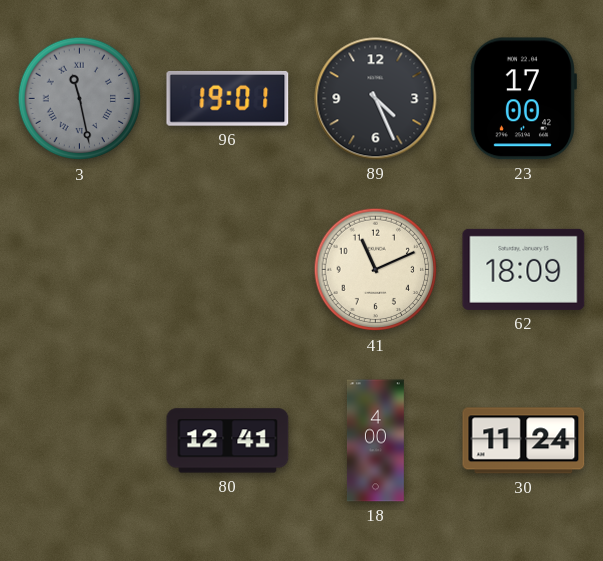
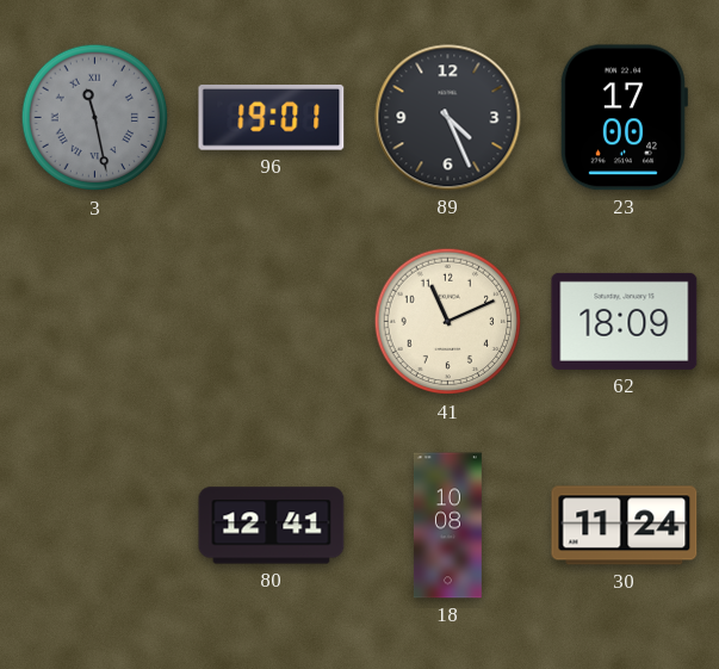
18: 4:00 -> 10:08 (447, 526)
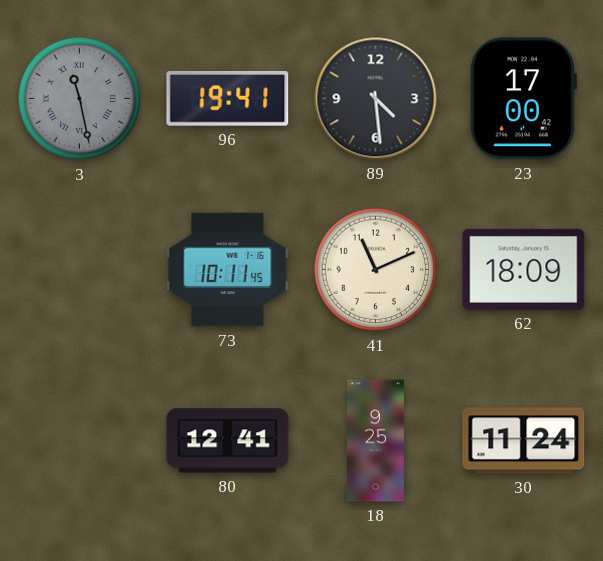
96: 19:01 -> 19:41 (228, 99)
89: 4:26 -> 4:29 (376, 99)
73: none -> 10:11 (228, 270)
18: 10:08 -> 9:25 (375, 441)
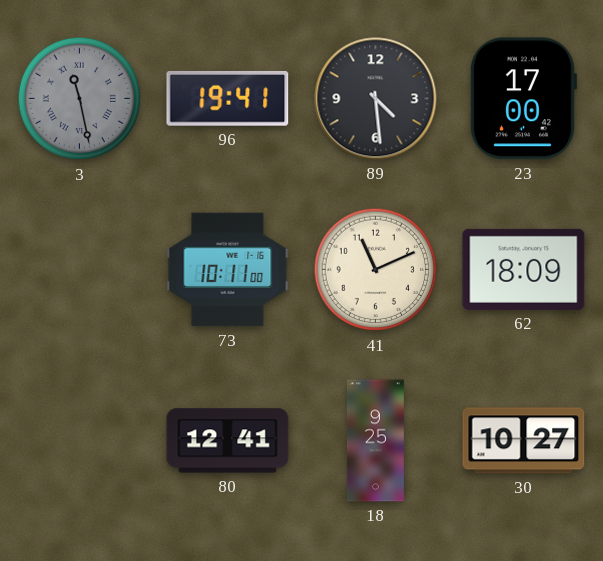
73: 10:11:45 -> 10:11:00 (228, 270)
30: 11:24 -> 10:27 (524, 441)
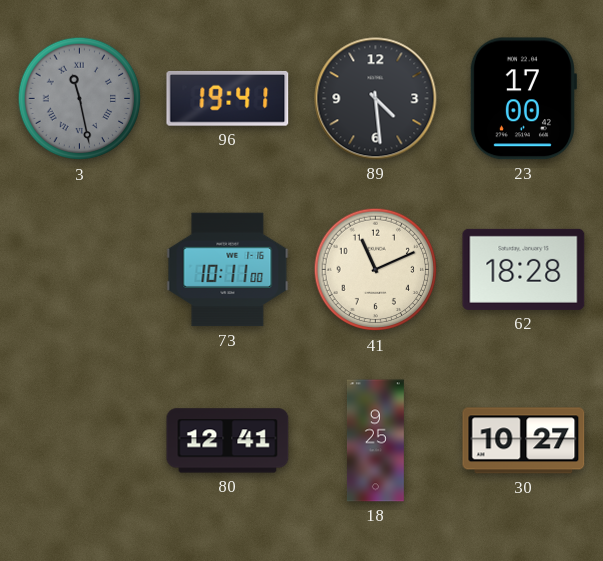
62: 18:09 -> 18:28 (524, 269)
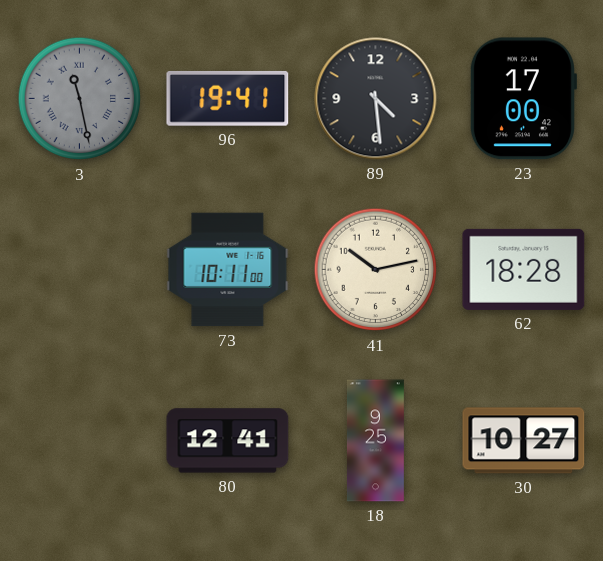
41: 11:11 -> 10:13 (376, 270)
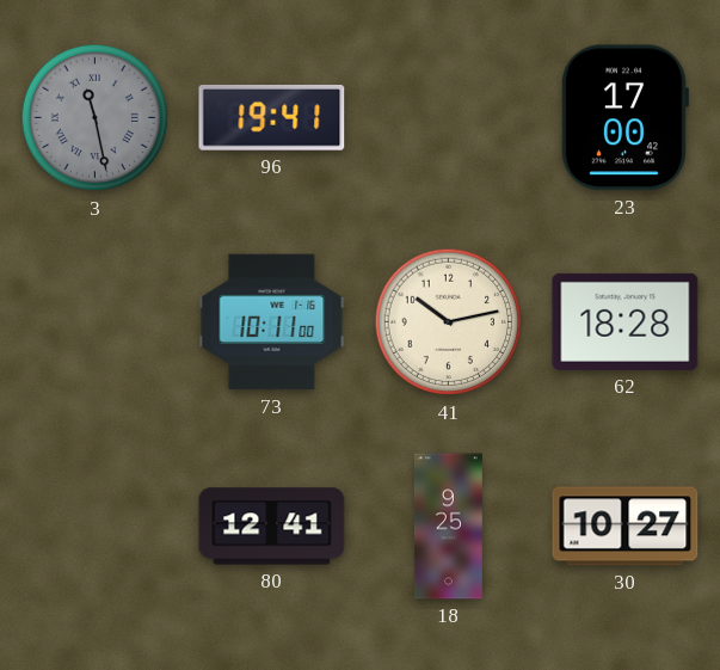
89: 4:29 -> none (376, 99)
